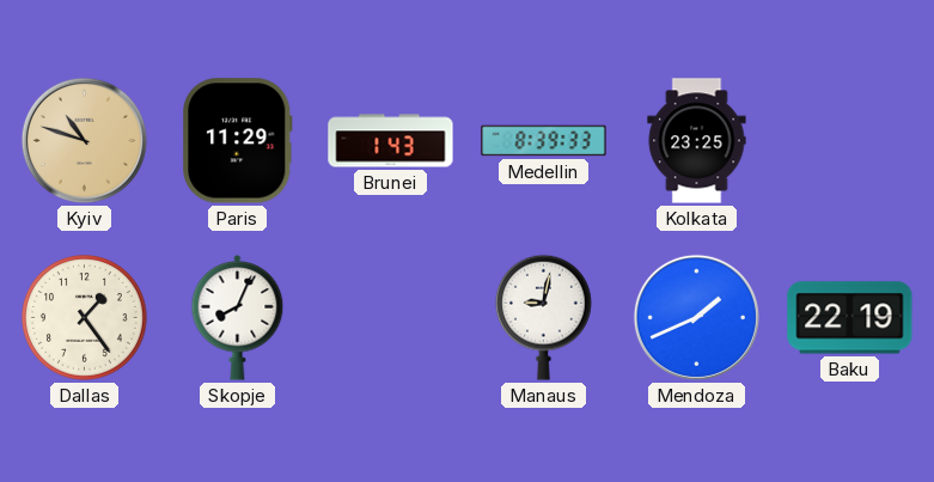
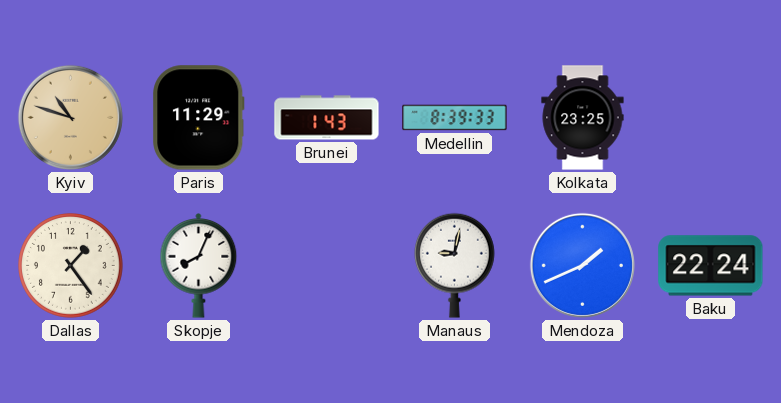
Baku: 22:19 -> 22:24 (711, 266)
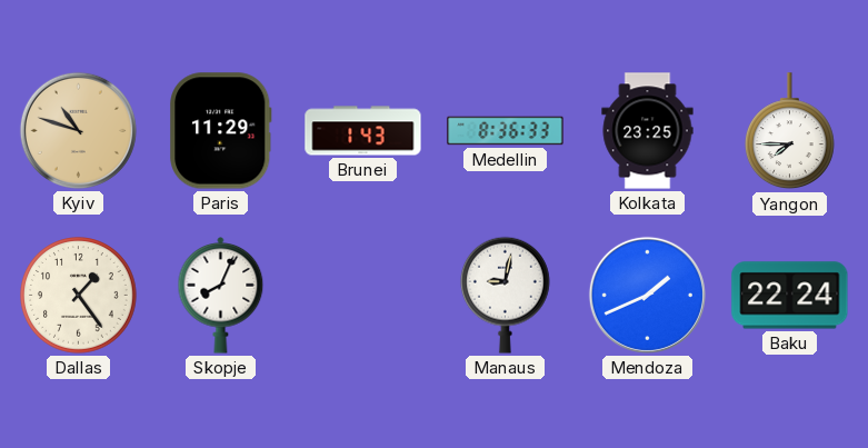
Medellin: 8:39 -> 8:36 (506, 131)
Yangon: none -> 7:45 (789, 131)
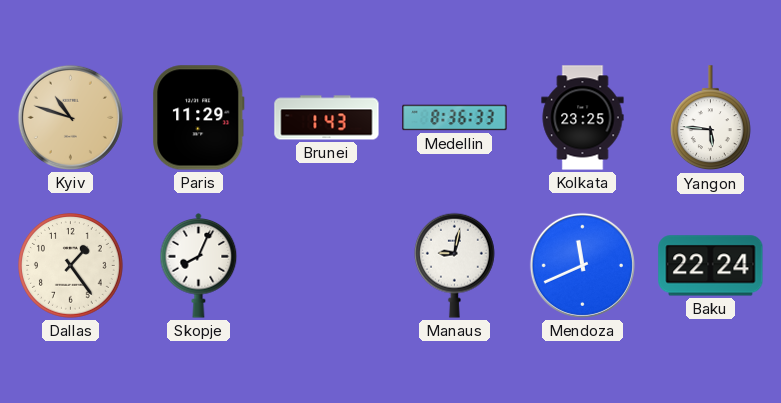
Yangon: 7:45 -> 5:46 (710, 118)
Mendoza: 1:41 -> 11:41 (582, 265)
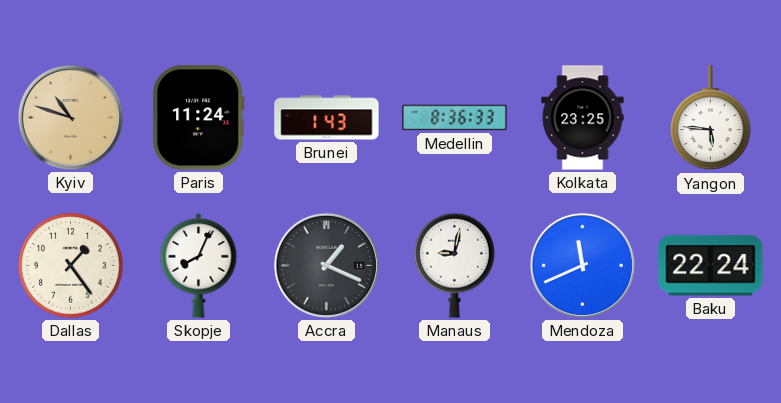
Paris: 11:29 -> 11:24 (199, 118)
Accra: none -> 1:19 (326, 265)
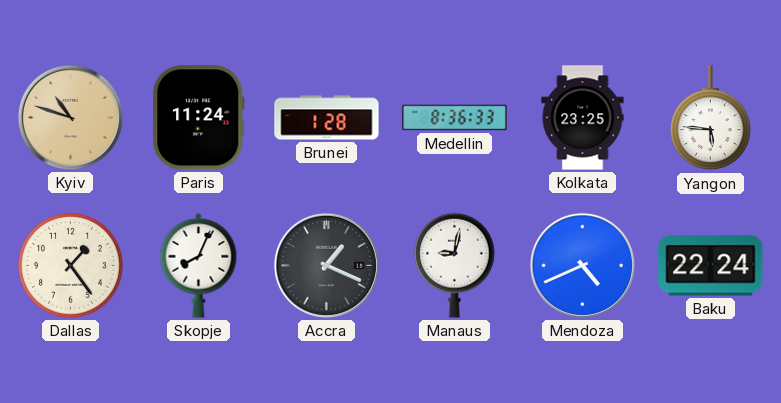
Brunei: 1:43 -> 1:28 (327, 118)
Mendoza: 11:41 -> 4:41 (582, 265)
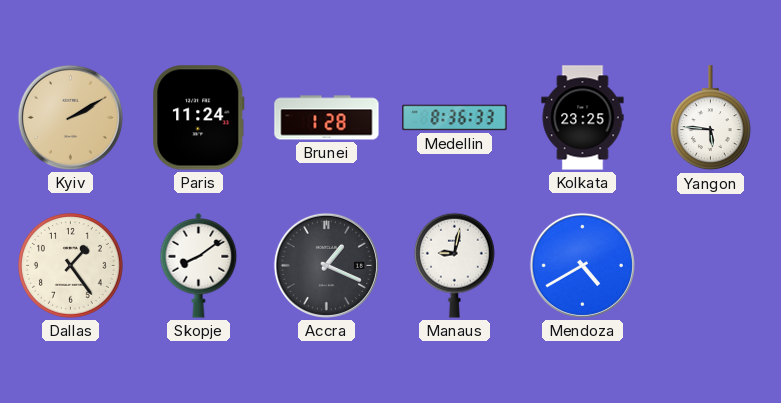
Kyiv: 10:48 -> 2:10 (70, 117)
Skopje: 8:04 -> 8:09 (199, 266)
Mendoza: 4:41 -> 4:40 (582, 265)
Baku: 22:24 -> none (711, 266)
